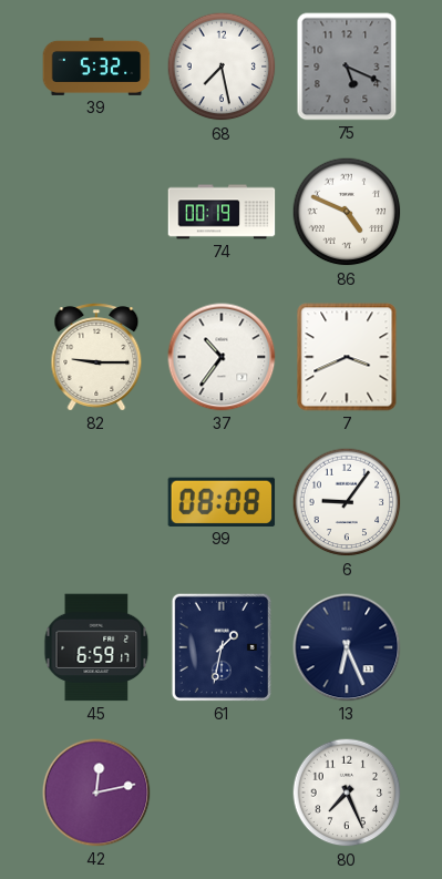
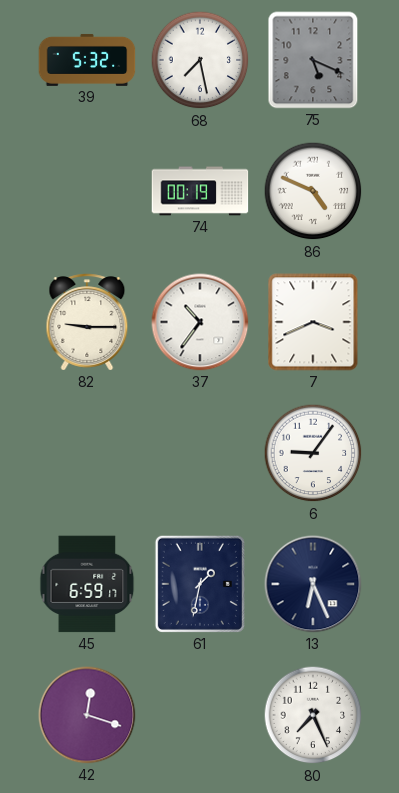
99: 08:08 -> none (222, 502)
42: 12:13 -> 12:18 (87, 715)
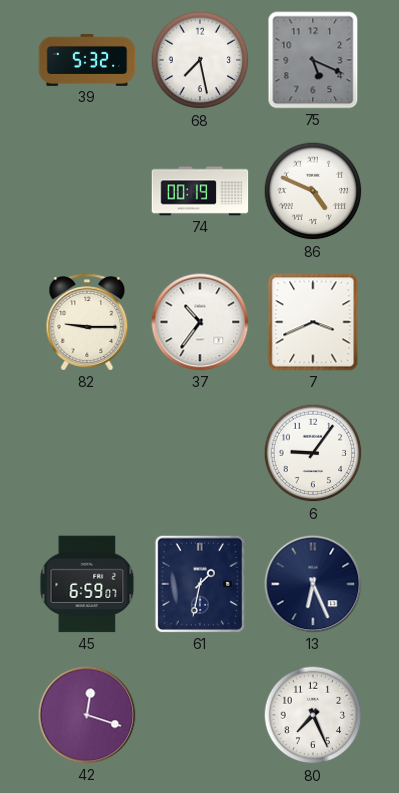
45: 6:59:17 -> 6:59:07 (87, 584)
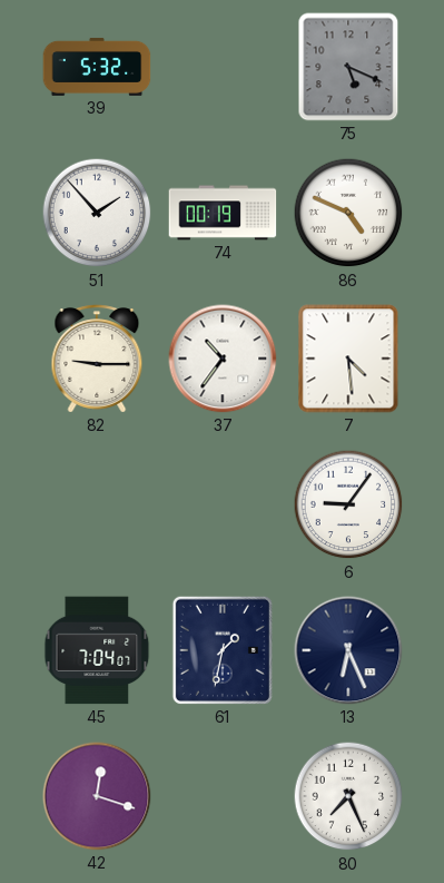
68: 7:28 -> none (200, 60)
51: none -> 1:53 (97, 213)
7: 3:41 -> 4:29 (348, 359)
45: 6:59 -> 7:04 (97, 650)
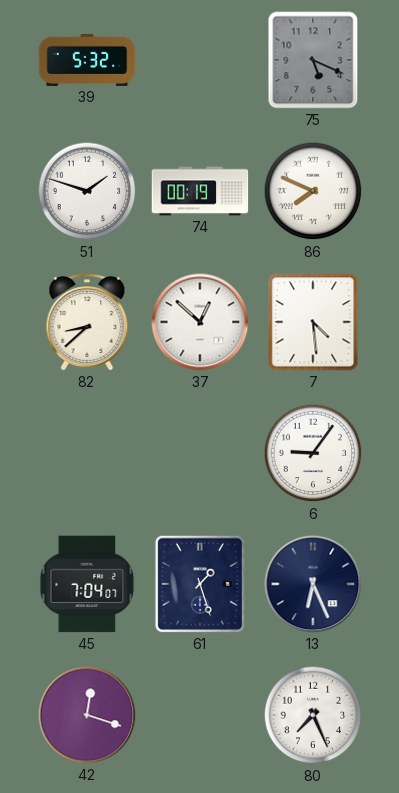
51: 1:53 -> 1:48 (87, 191)
86: 4:49 -> 7:49 (313, 191)
82: 9:15 -> 8:38 (87, 322)
37: 10:36 -> 12:52 (200, 322)
61: 1:32 -> 1:27 (200, 584)
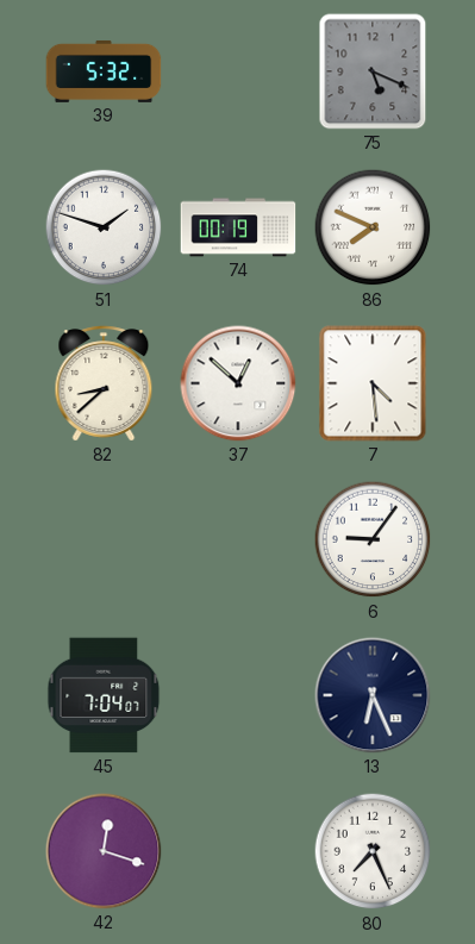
61: 1:27 -> none (200, 584)
